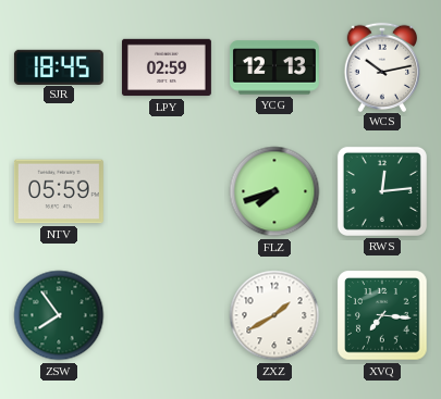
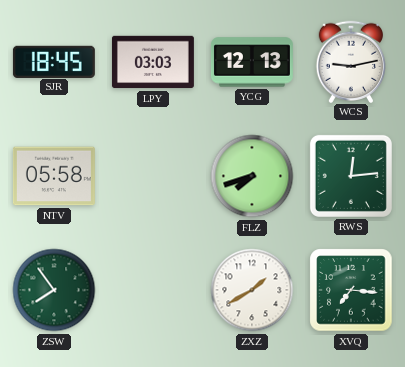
LPY: 02:59 -> 03:03 (153, 62)
WCS: 10:13 -> 9:13 (350, 61)
NTV: 05:59 -> 05:58 (54, 176)
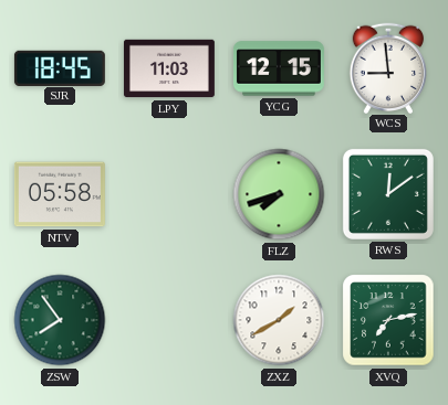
LPY: 03:03 -> 11:03 (169, 68)
YCG: 12:13 -> 12:15 (279, 68)
WCS: 9:13 -> 8:59 (387, 67)
RWS: 12:14 -> 12:09 (388, 194)
XVQ: 7:16 -> 7:13 (388, 320)
